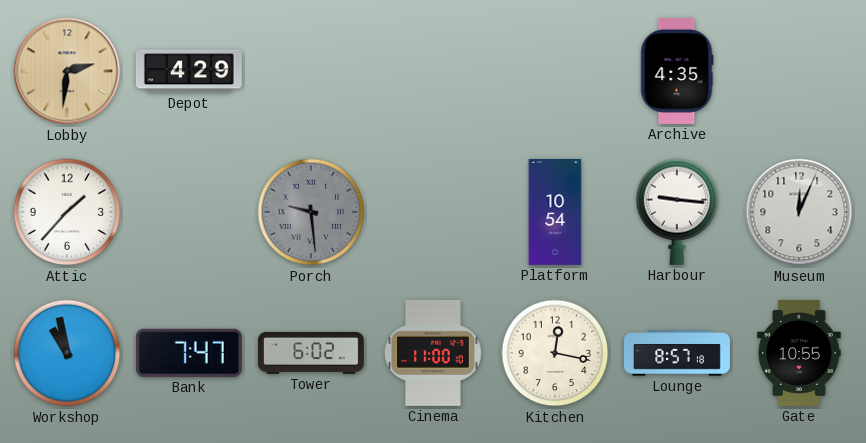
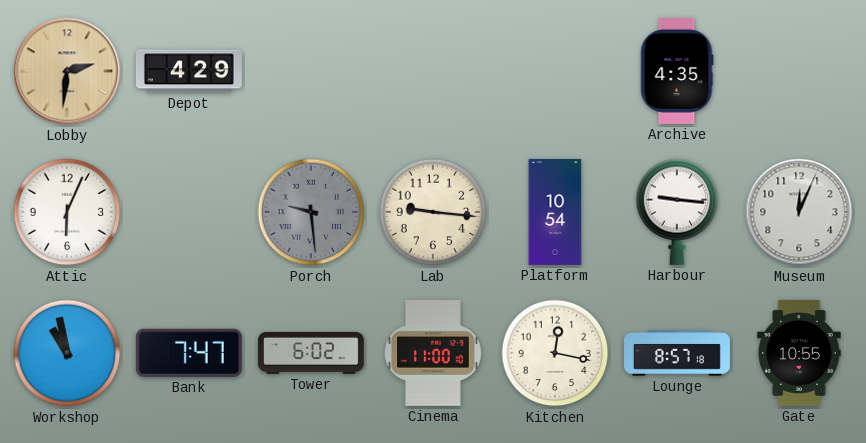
Attic: 1:37 -> 6:04 (67, 212)
Lab: none -> 9:16 (433, 212)
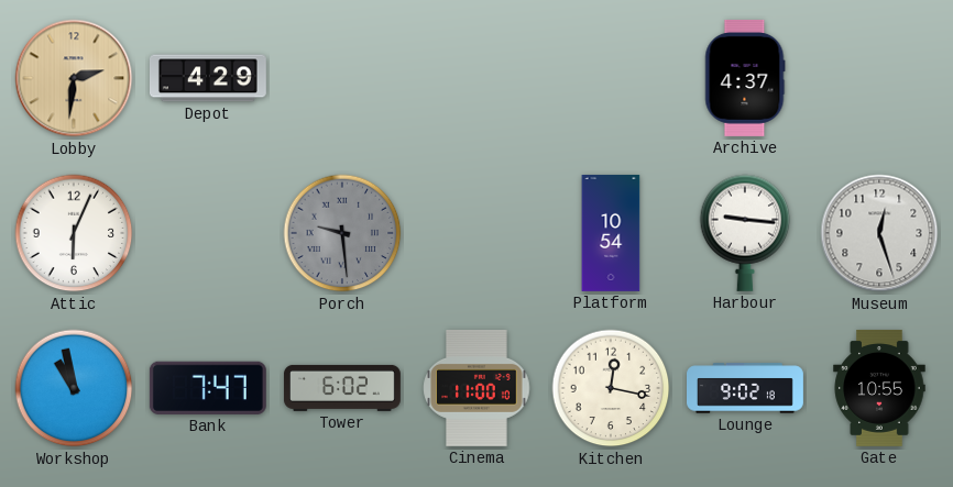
Archive: 4:35 -> 4:37 (745, 78)
Lab: 9:16 -> none (433, 212)
Museum: 12:04 -> 12:27 (879, 233)
Lounge: 8:57 -> 9:02 (746, 388)
